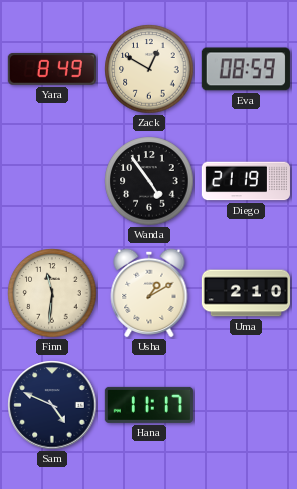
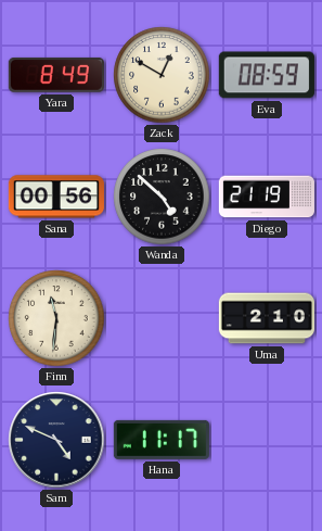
Sana: none -> 00:56 (56, 197)
Wanda: 4:54 -> 4:52 (162, 197)
Usha: 1:10 -> none (149, 293)
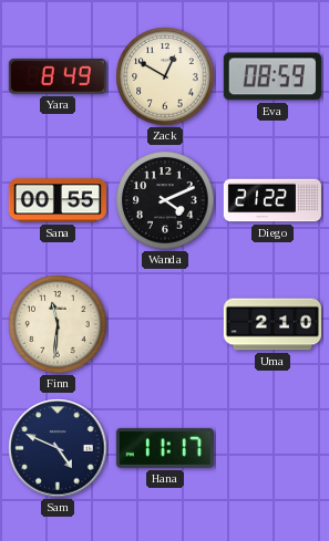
Sana: 00:56 -> 00:55 (58, 200)
Wanda: 4:52 -> 4:11 (165, 200)
Diego: 21:19 -> 21:22 (273, 200)
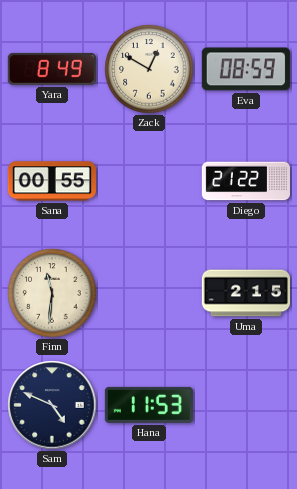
Wanda: 4:11 -> none (165, 200)
Uma: 2:10 -> 2:15 (245, 293)
Hana: 11:17 -> 11:53 (149, 405)
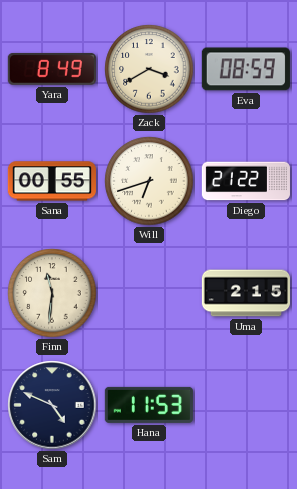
Zack: 12:50 -> 3:40 (149, 69)
Will: none -> 6:42 (149, 181)
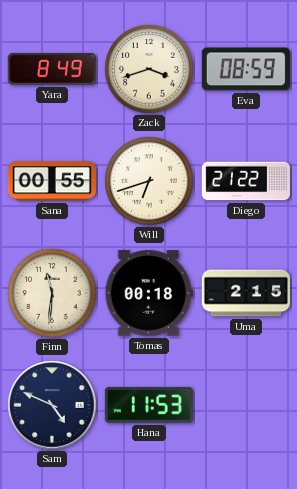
Zack: 3:40 -> 3:42 (149, 69)
Tomas: none -> 00:18 (149, 293)
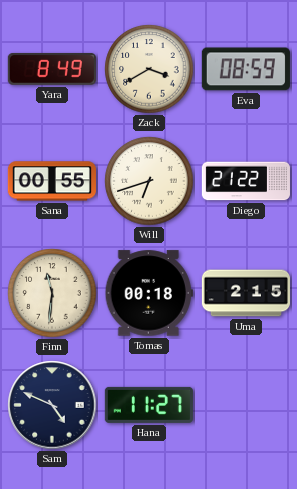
Zack: 3:42 -> 3:40 (149, 69)
Hana: 11:53 -> 11:27 (149, 405)
